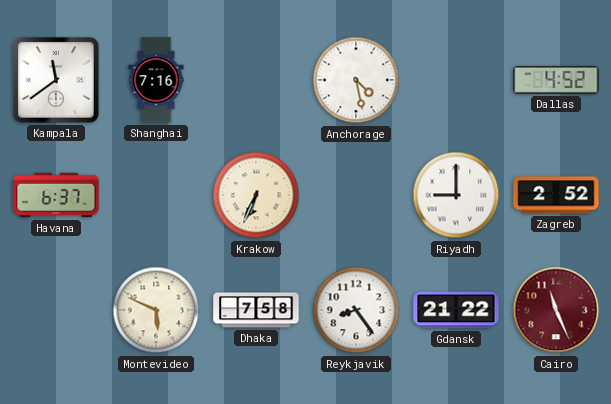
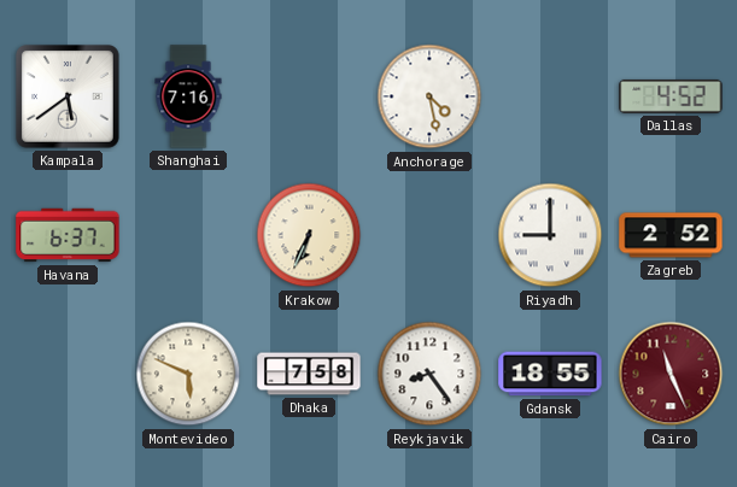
Kampala: 11:39 -> 5:39 (69, 98)
Gdansk: 21:22 -> 18:55 (550, 374)
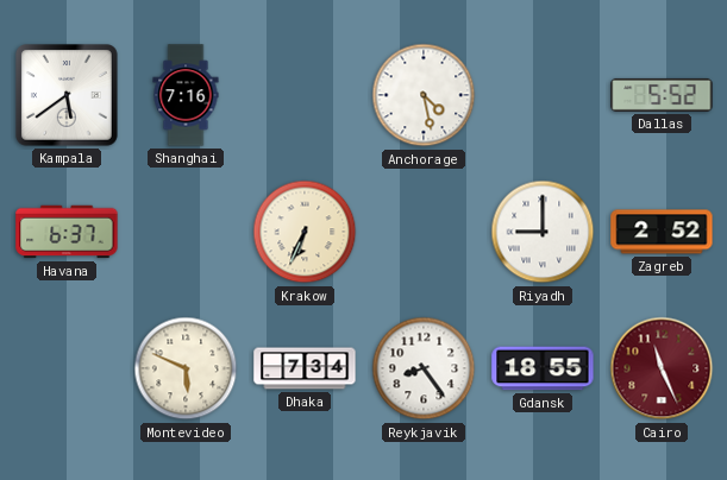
Dallas: 4:52 -> 5:52 (662, 95)
Dhaka: 7:58 -> 7:34 (305, 368)
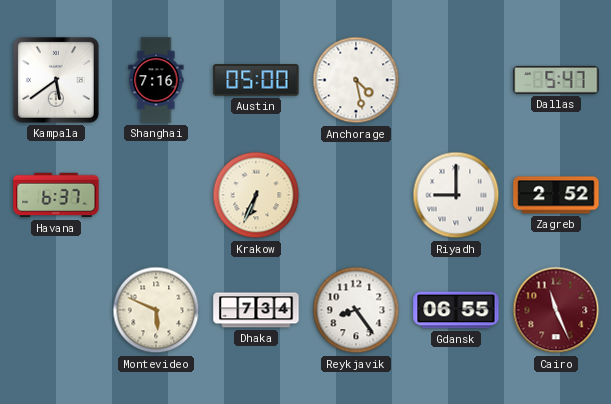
Austin: none -> 05:00 (256, 80)
Dallas: 5:52 -> 5:47 (556, 80)
Gdansk: 18:55 -> 06:55 (456, 310)
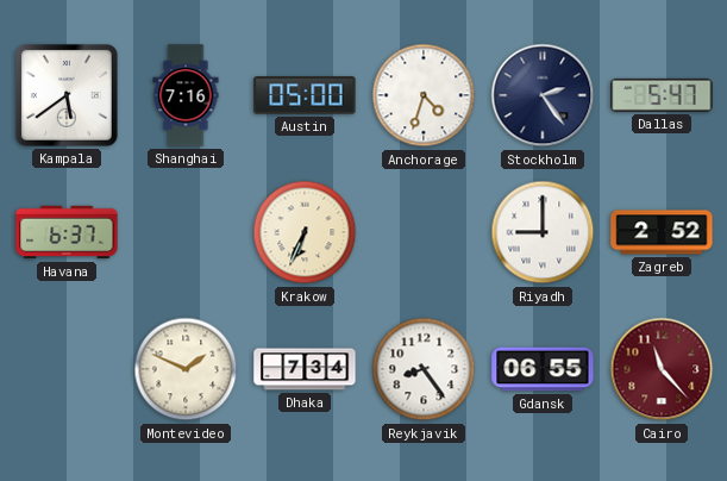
Anchorage: 4:28 -> 4:33 (424, 95)
Stockholm: none -> 2:24 (543, 95)
Montevideo: 5:49 -> 1:49 (186, 369)
Cairo: 11:26 -> 11:23 (662, 369)
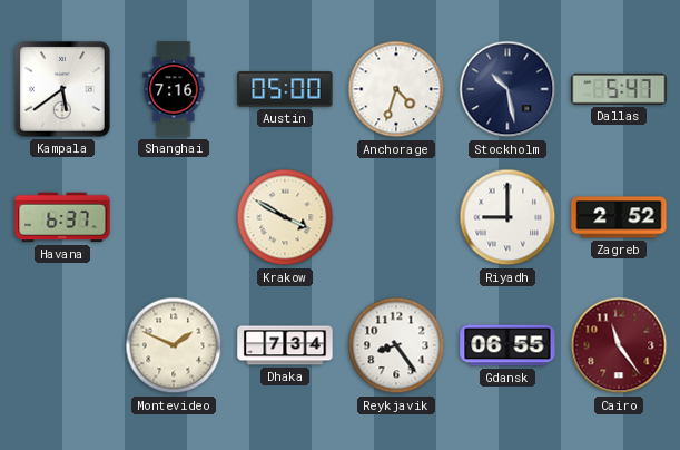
Stockholm: 2:24 -> 10:28 (507, 89)
Krakow: 6:34 -> 3:50 (285, 217)
Cairo: 11:23 -> 11:24 (619, 345)
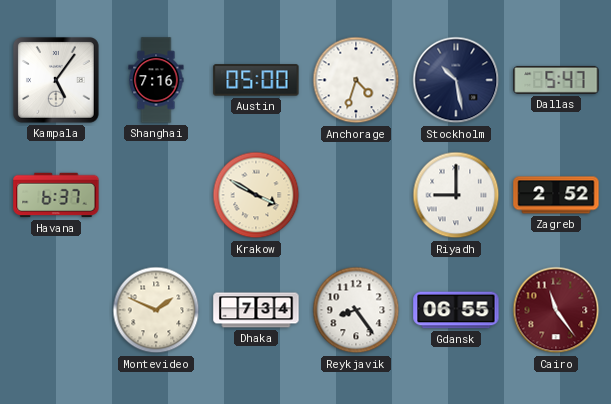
Kampala: 5:39 -> 5:06 (57, 81)
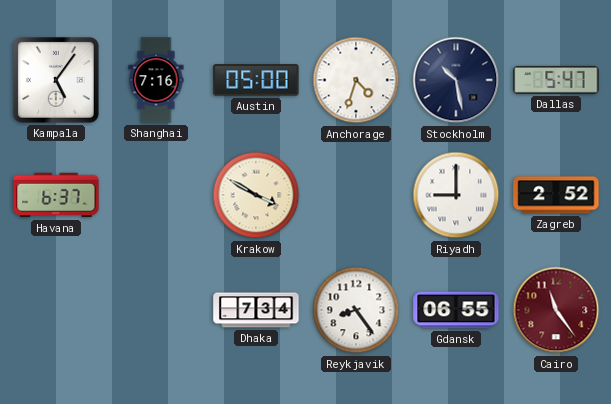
Montevideo: 1:49 -> none (156, 310)
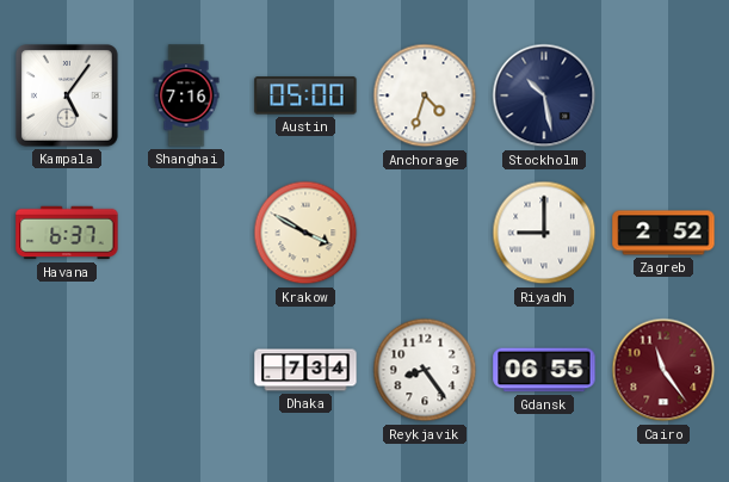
Dallas: 5:47 -> none (556, 80)
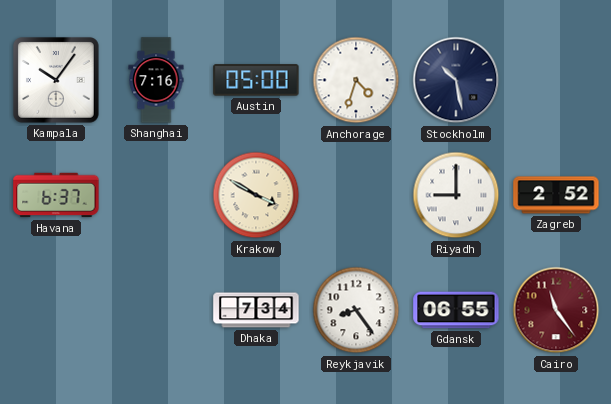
Kampala: 5:06 -> 10:06 (57, 81)
